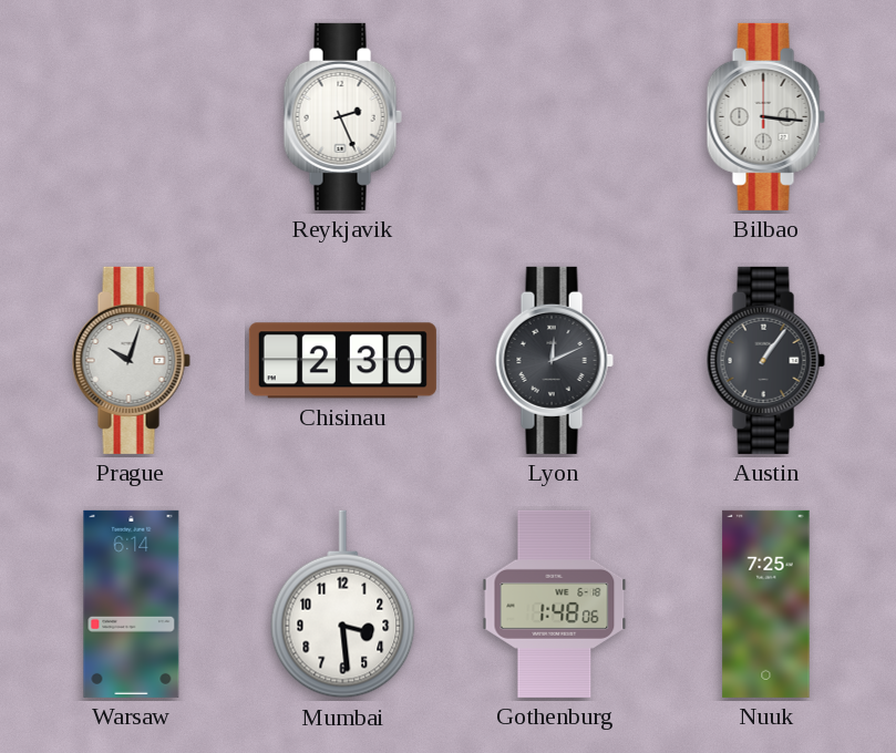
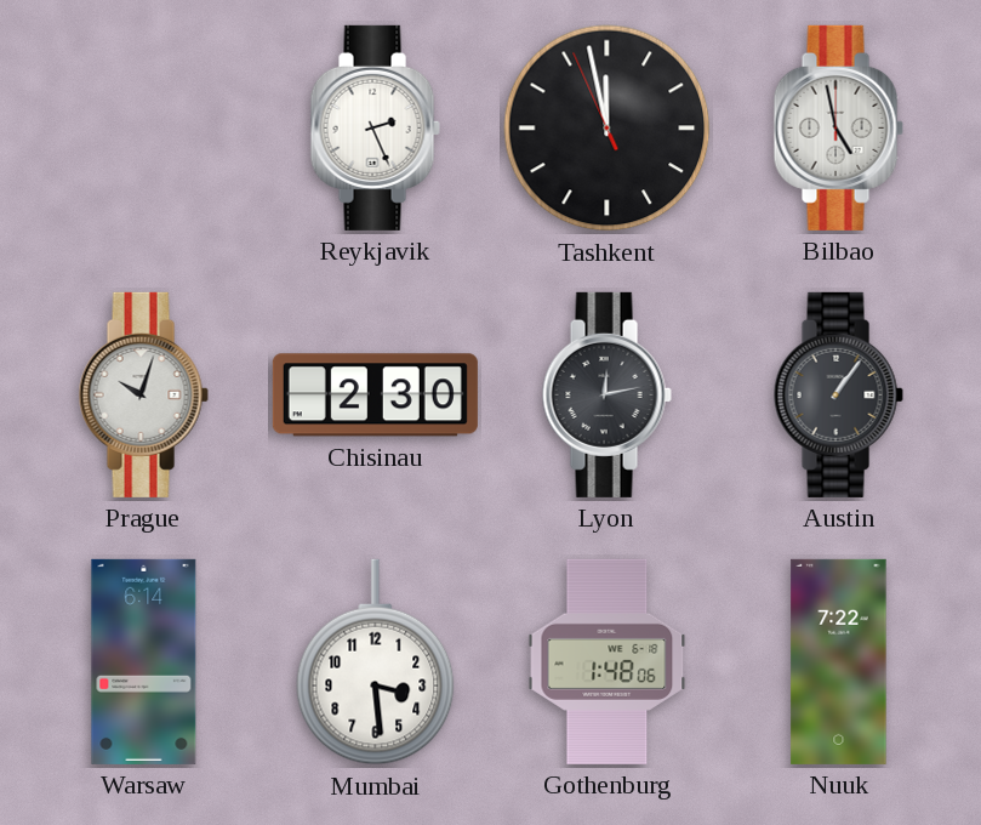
Tashkent: none -> 11:57 (608, 129)
Bilbao: 3:16 -> 4:58 (838, 127)
Lyon: 12:11 -> 12:13 (606, 394)
Nuuk: 7:25 -> 7:22 (839, 661)
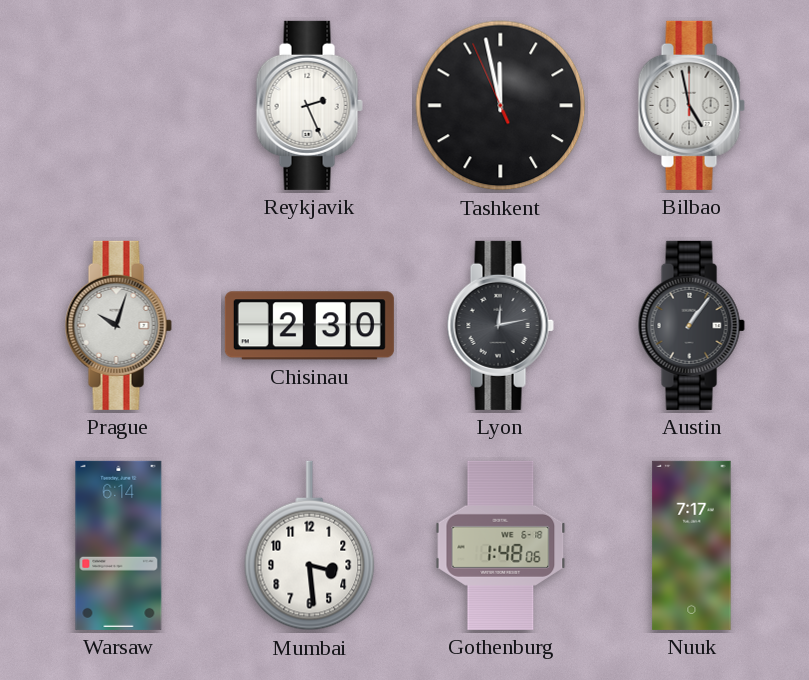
Nuuk: 7:22 -> 7:17 (692, 545)
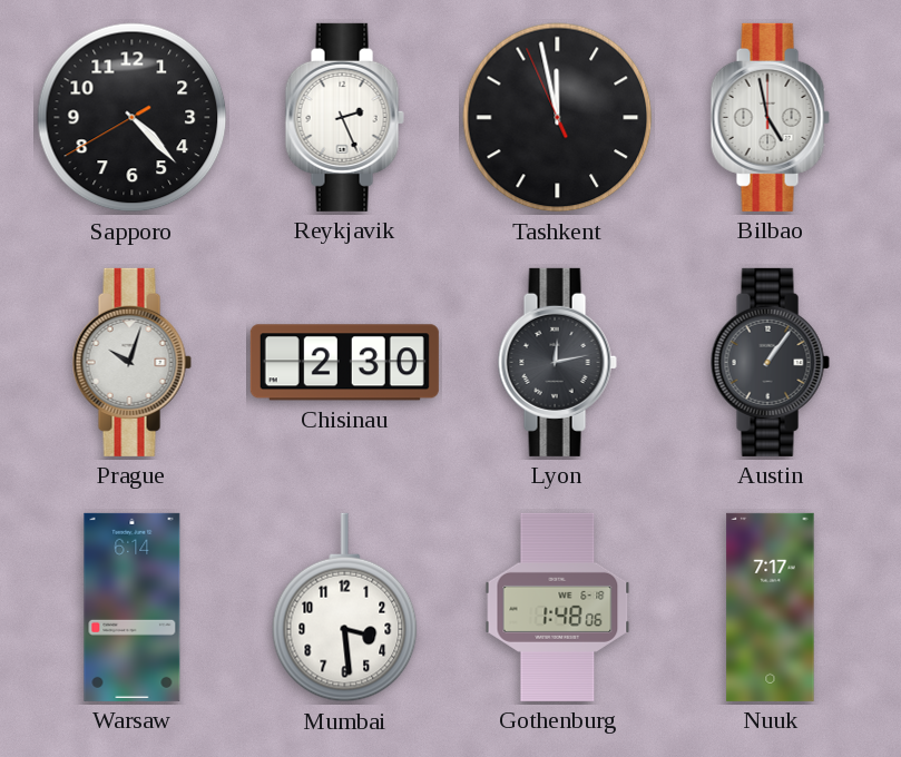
Sapporo: none -> 4:22 (133, 118)
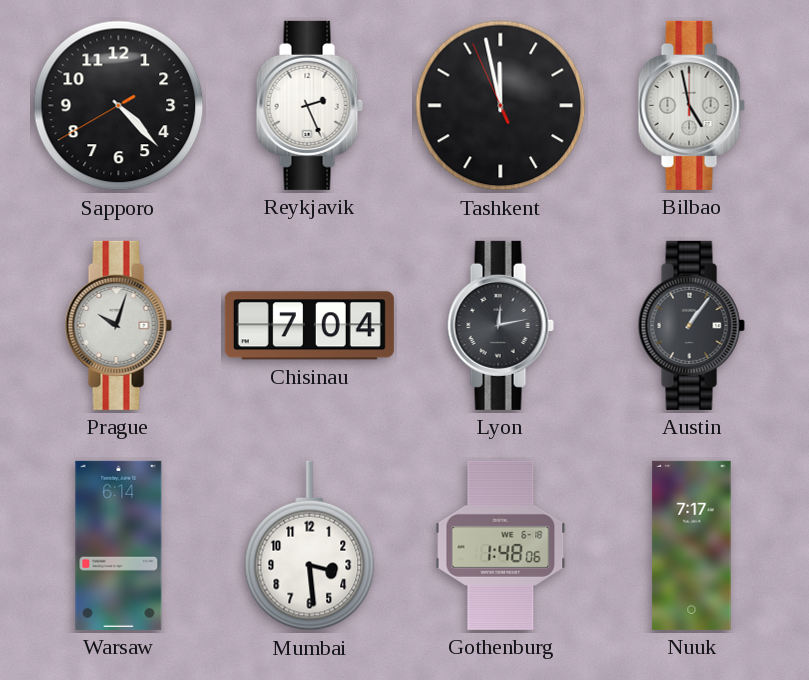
Chisinau: 2:30 -> 7:04 (309, 326)
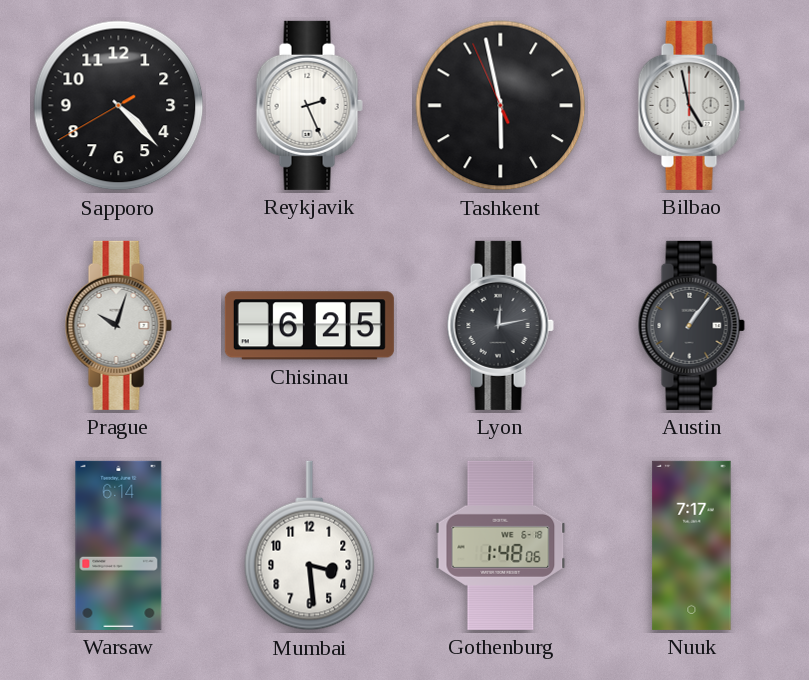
Tashkent: 11:57 -> 5:57 (501, 106)
Chisinau: 7:04 -> 6:25 (309, 326)
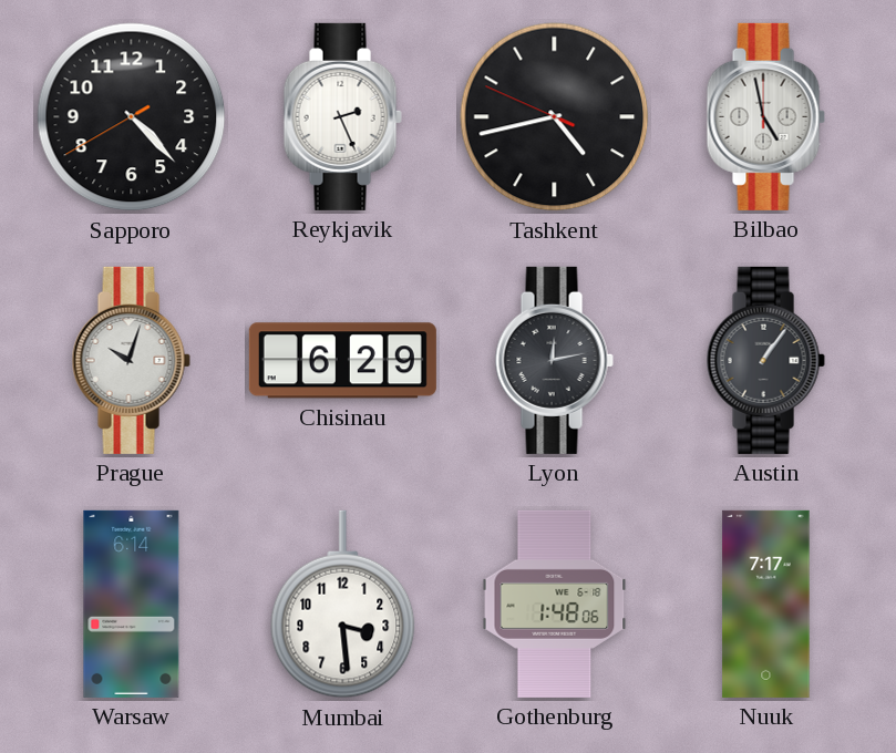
Tashkent: 5:57 -> 4:42 (555, 117)
Chisinau: 6:25 -> 6:29 (342, 361)
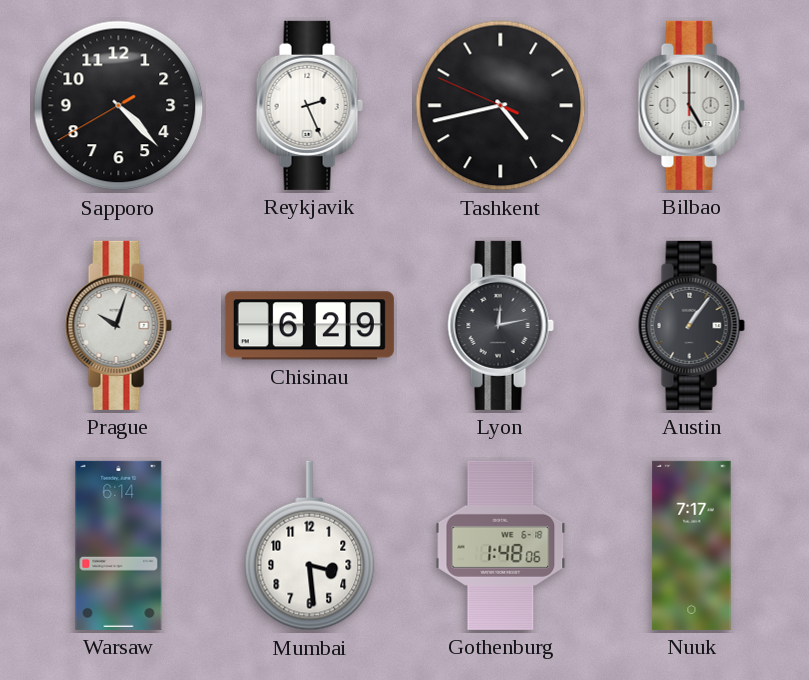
Bilbao: 4:58 -> 5:00 (691, 105)
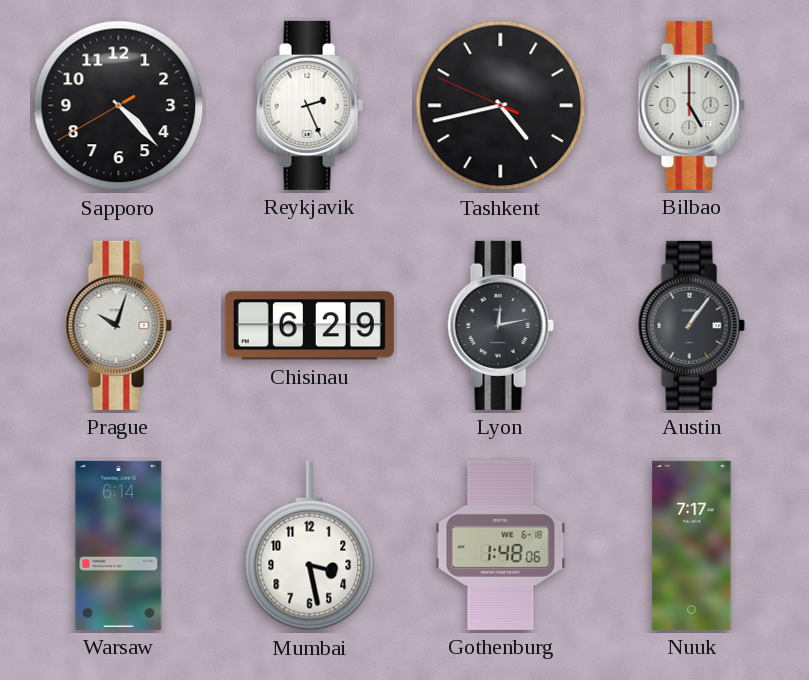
Mumbai: 3:29 -> 3:28 (310, 546)
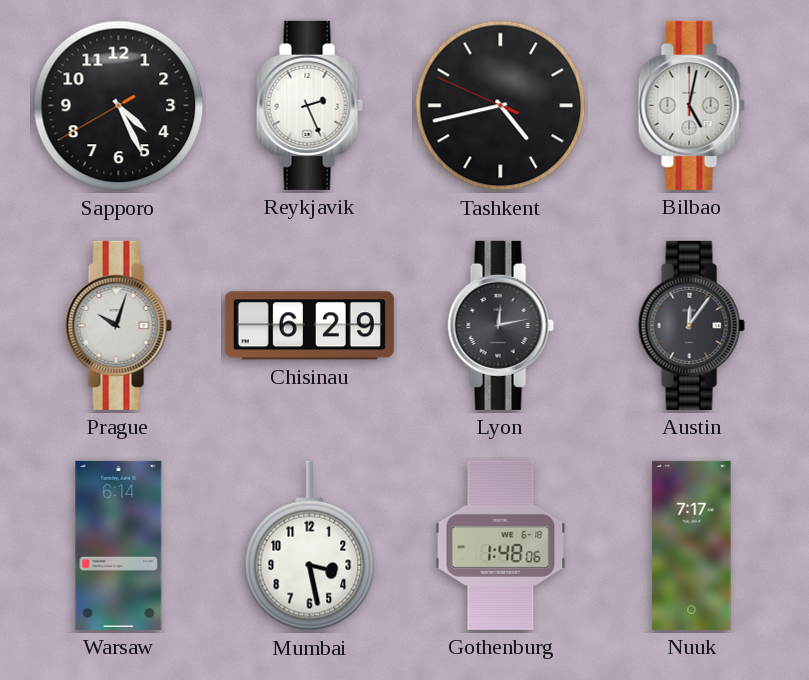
Sapporo: 4:22 -> 4:25 (119, 106)
Bilbao: 5:00 -> 5:02 (691, 105)
Austin: 1:06 -> 12:06 (691, 325)
